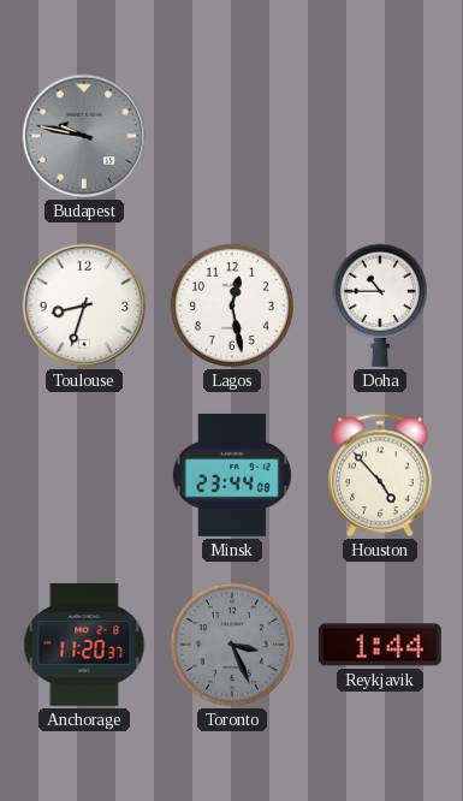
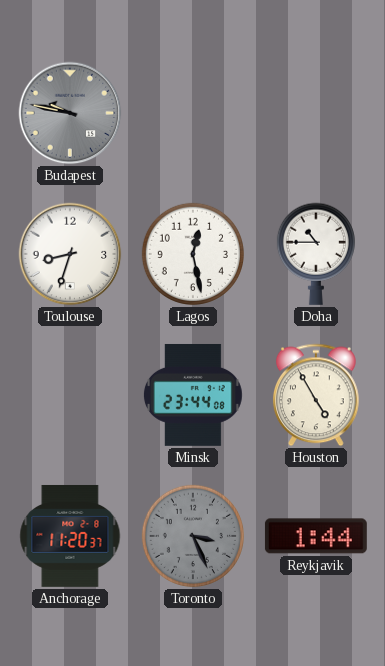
Houston: 4:53 -> 4:55 (316, 395)
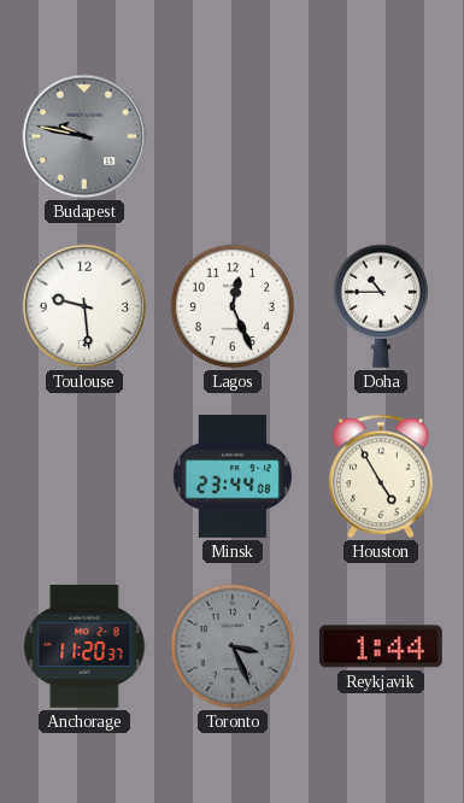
Toulouse: 8:33 -> 9:29 (84, 306)
Lagos: 12:28 -> 12:26 (233, 306)
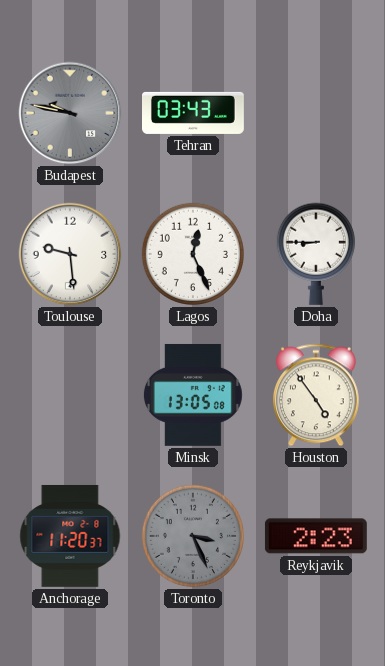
Tehran: none -> 03:43 (194, 113)
Doha: 10:45 -> 8:45 (316, 254)
Minsk: 23:44 -> 13:05 (193, 395)
Houston: 4:55 -> 4:54 (316, 395)
Reykjavik: 1:44 -> 2:23 (316, 536)
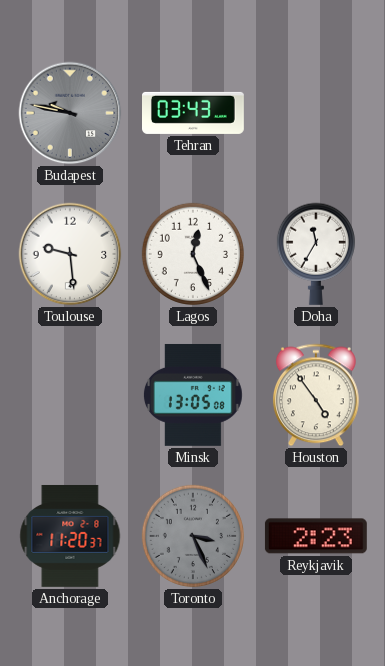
Doha: 8:45 -> 11:35 (316, 254)
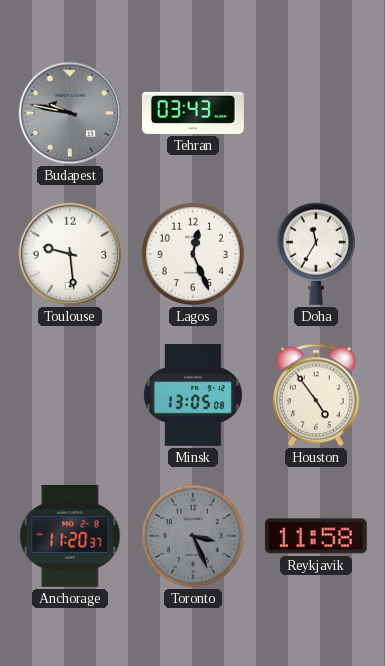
Reykjavik: 2:23 -> 11:58 (316, 536)
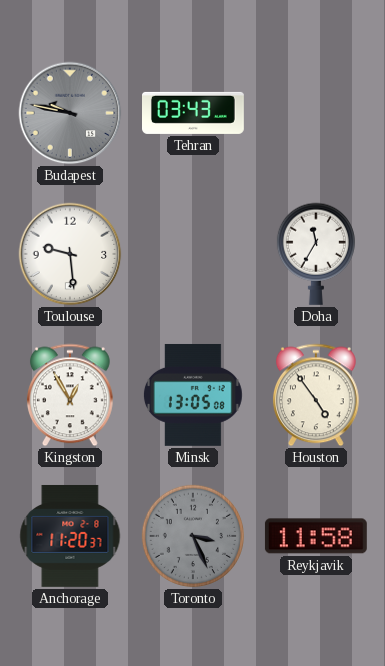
Lagos: 12:26 -> none (193, 254)
Kingston: none -> 12:55 (70, 395)
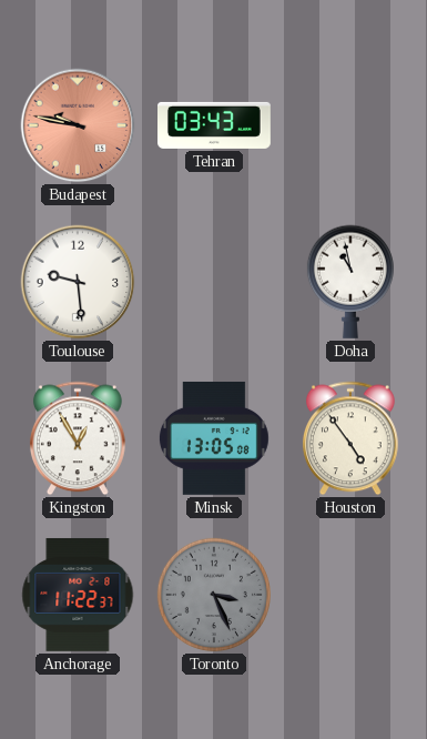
Budapest dial: grey -> salmon (78, 125)
Doha: 11:35 -> 10:58 (350, 282)
Anchorage: 11:20 -> 11:22 (78, 595)
Reykjavik: 11:58 -> none (316, 536)
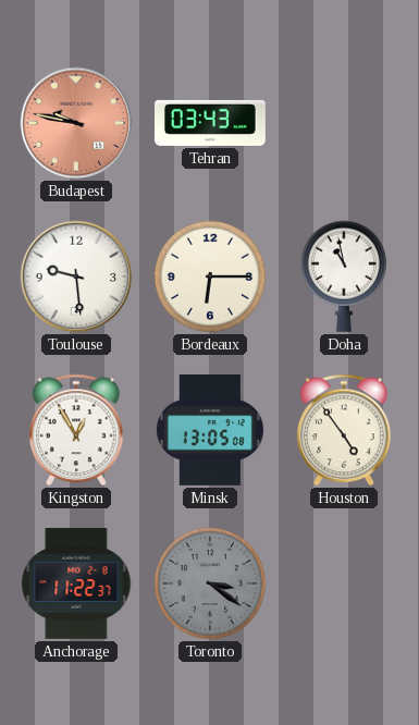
Bordeaux: none -> 6:15 (210, 277)
Toronto: 3:26 -> 3:21 (210, 583)
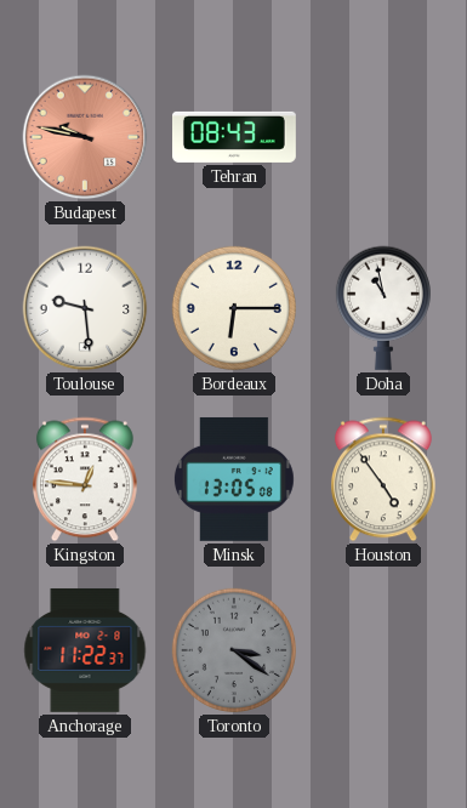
Tehran: 03:43 -> 08:43 (235, 137)
Kingston: 12:55 -> 12:46 (85, 479)
